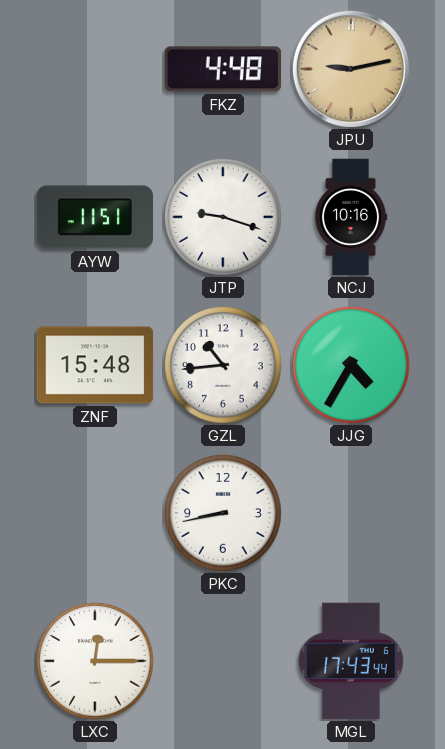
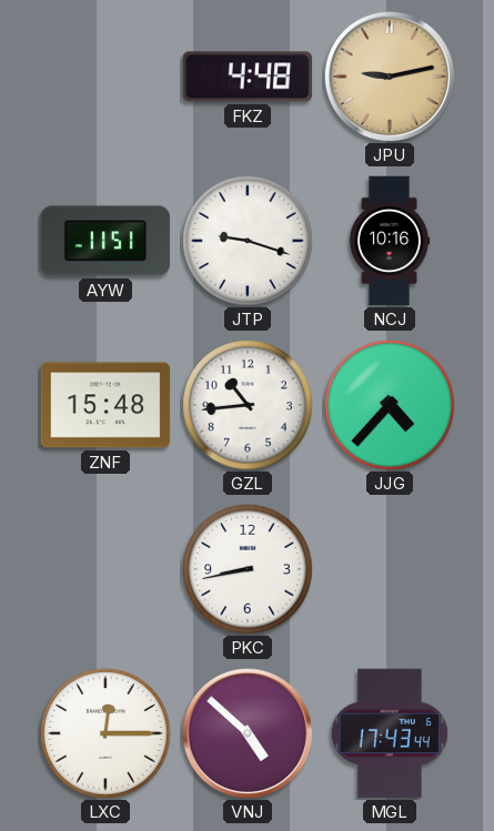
JJG: 4:35 -> 4:37 (390, 405)
VNJ: none -> 4:52 (246, 732)
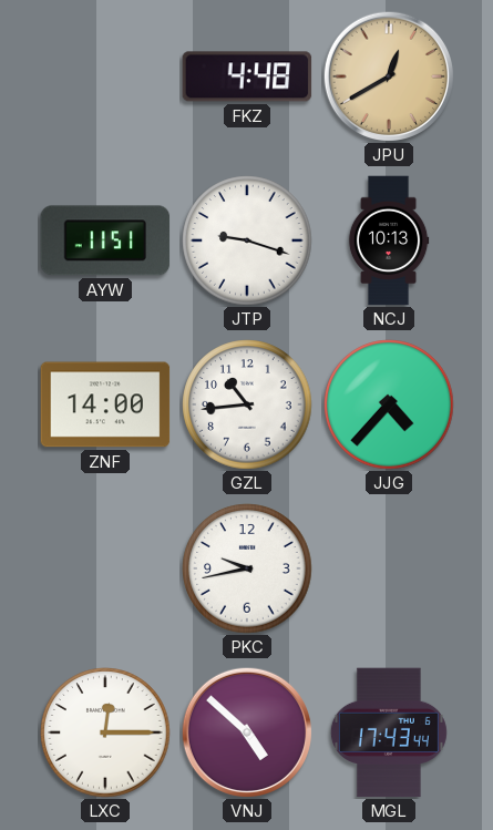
JPU: 9:13 -> 12:40 (388, 75)
NCJ: 10:16 -> 10:13 (389, 240)
ZNF: 15:48 -> 14:00 (105, 404)
PKC: 8:43 -> 9:43 (247, 568)
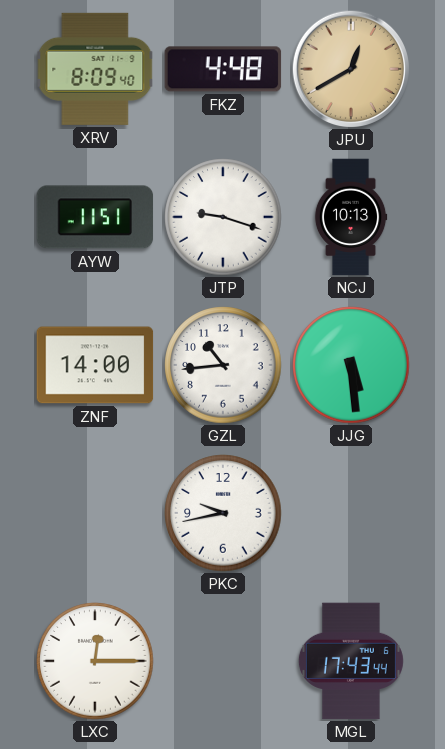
XRV: none -> 8:09 (95, 69)
JJG: 4:37 -> 5:29 (351, 365)
VNJ: 4:52 -> none (246, 731)
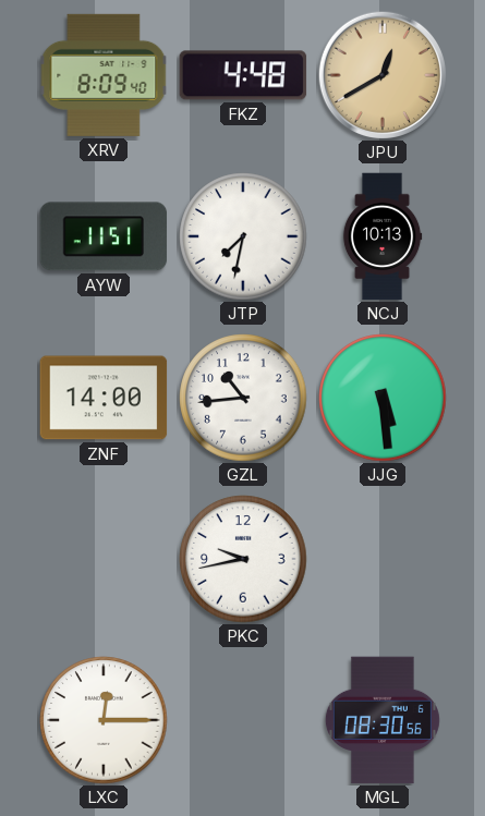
JTP: 9:18 -> 7:32 (243, 236)
MGL: 17:43 -> 08:30 (383, 720)
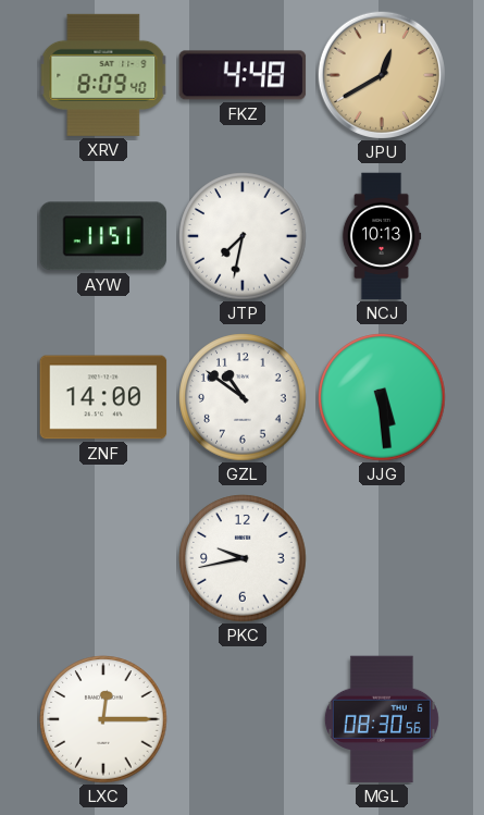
GZL: 10:44 -> 10:51 (243, 397)
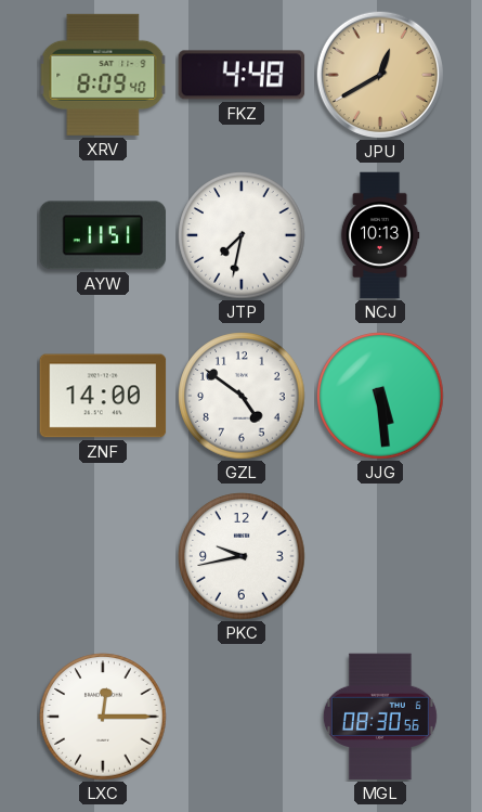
GZL: 10:51 -> 4:51 (242, 396)
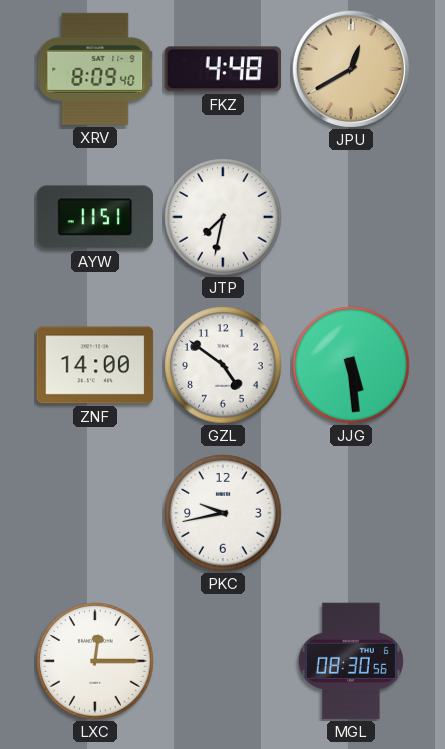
NCJ: 10:13 -> none (380, 235)
